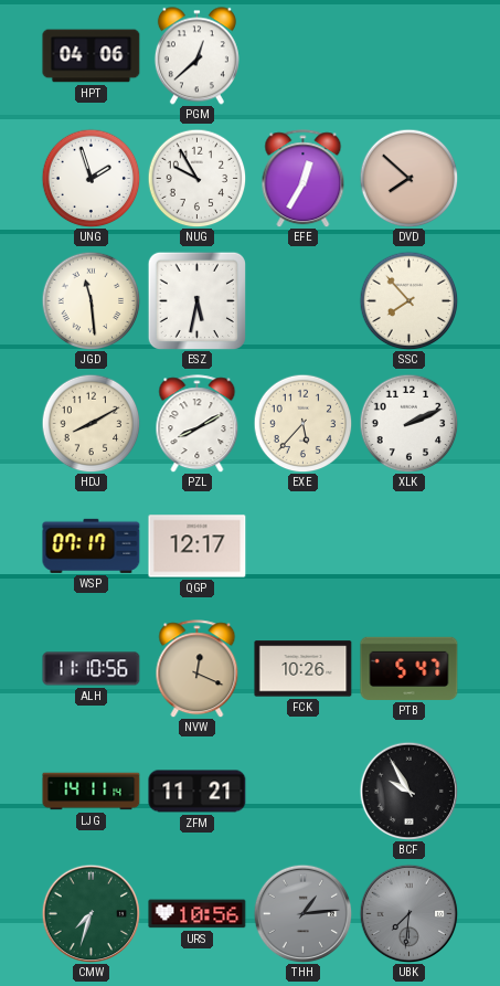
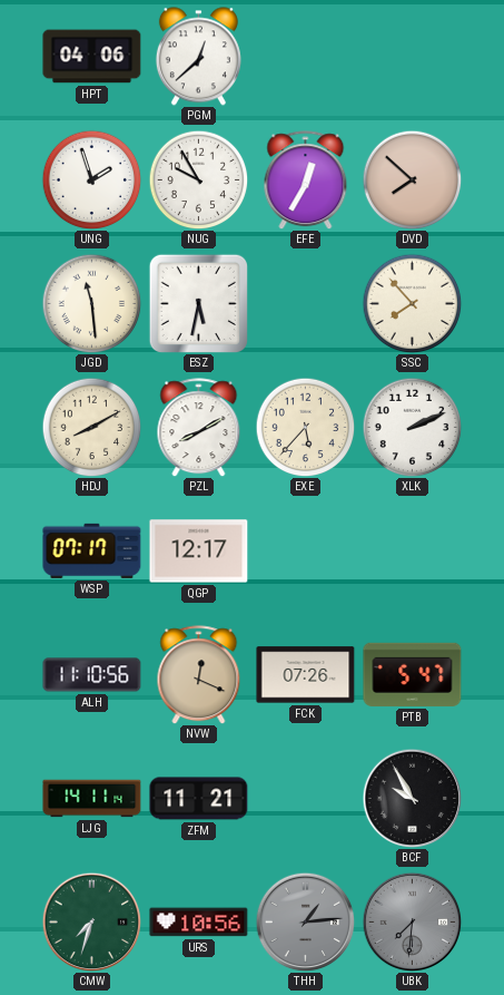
FCK: 10:26 -> 07:26 (306, 675)
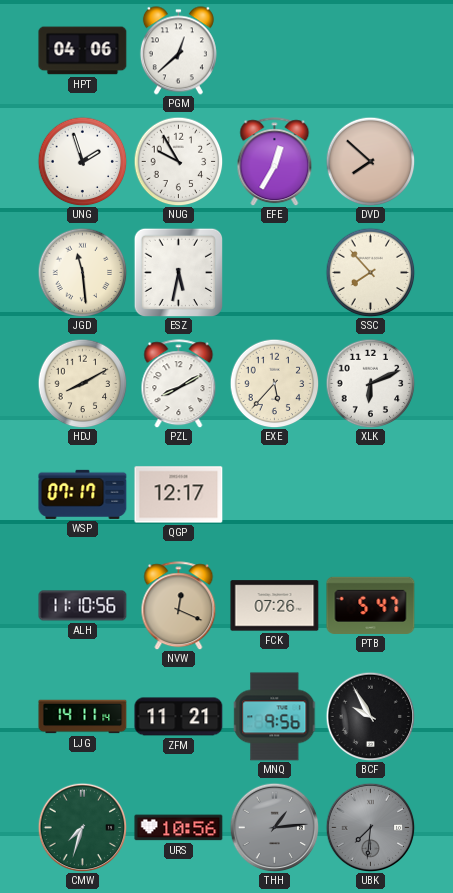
XLK: 2:11 -> 6:11 (370, 383)
MNQ: none -> 9:56 (275, 717)
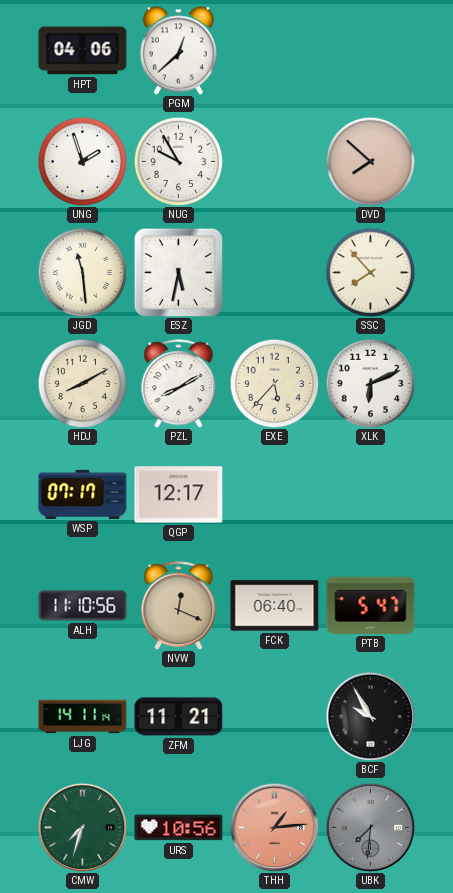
EFE: 12:35 -> none (275, 162)
FCK: 07:26 -> 06:40 (275, 606)
MNQ: 9:56 -> none (275, 717)
THH dial: grey -> salmon (274, 827)
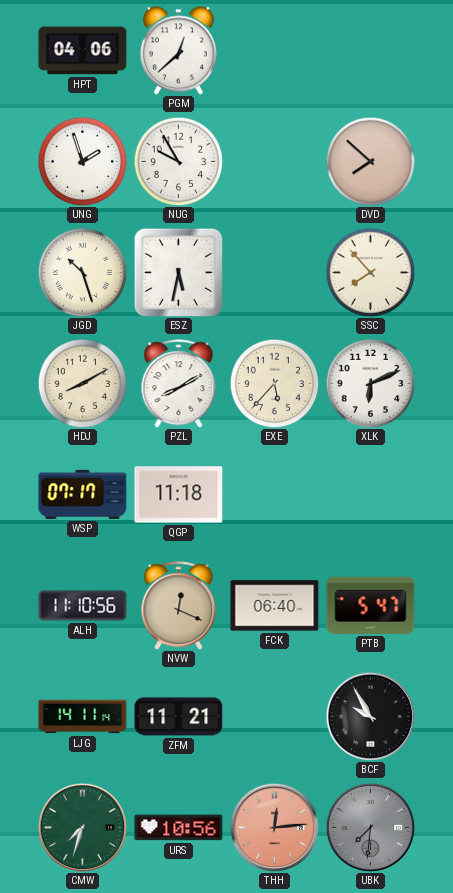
JGD: 11:29 -> 10:27 (82, 272)
QGP: 12:17 -> 11:18 (179, 495)
THH: 1:14 -> 12:14 (274, 827)
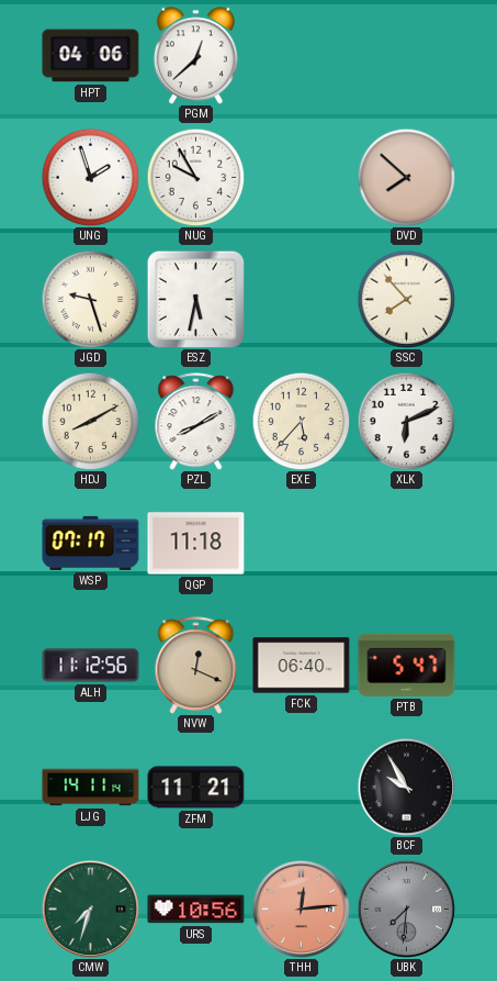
JGD: 10:27 -> 9:27 (90, 299)
ALH: 11:10 -> 11:12 (91, 666)
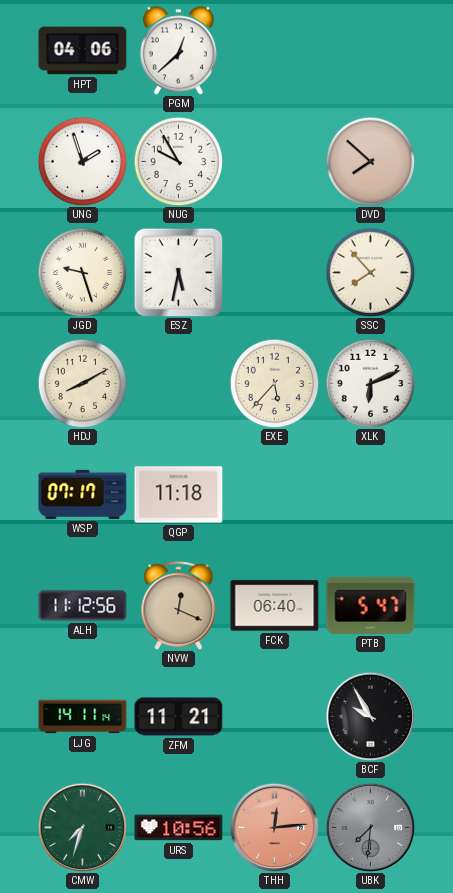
PZL: 8:10 -> none (196, 422)
